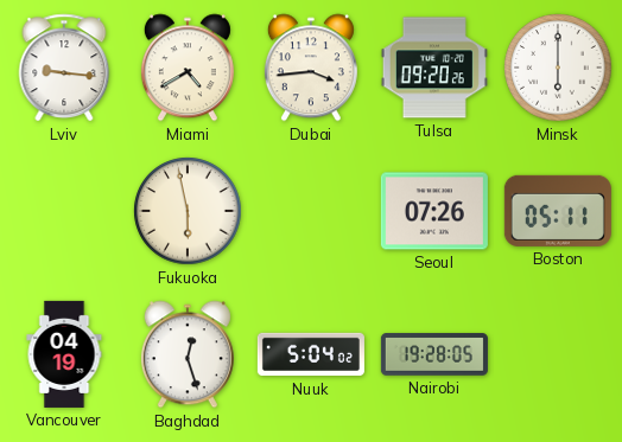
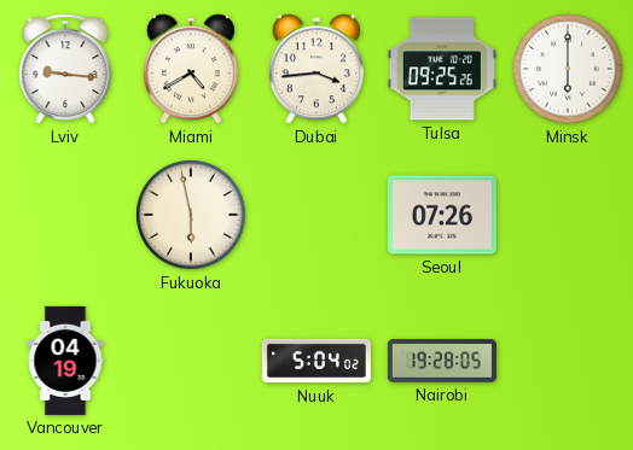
Tulsa: 09:20 -> 09:25 (442, 69)
Boston: 05:11 -> none (558, 211)
Baghdad: 12:27 -> none (188, 354)
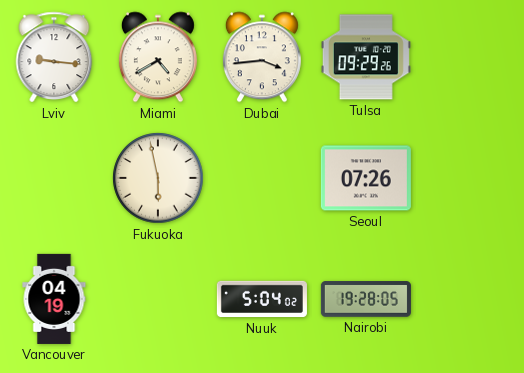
Tulsa: 09:25 -> 09:29 (366, 57)
Minsk: 6:00 -> none (568, 69)
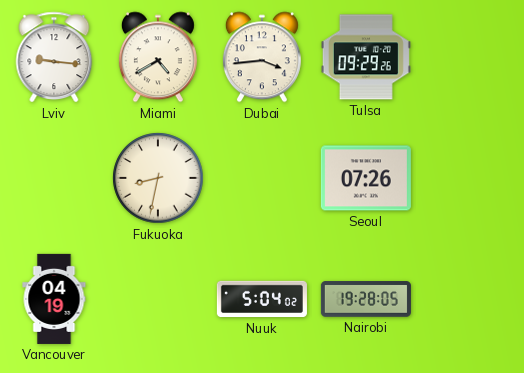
Fukuoka: 5:58 -> 8:32 (158, 178)
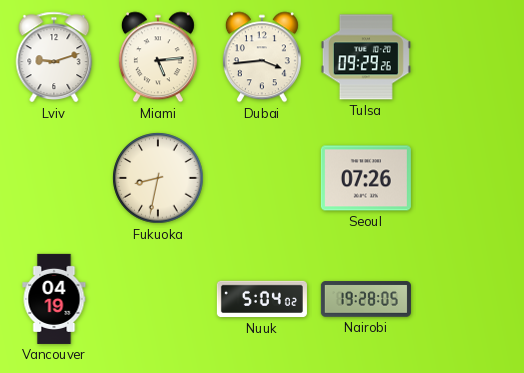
Lviv: 9:16 -> 9:12 (54, 57)
Miami: 4:40 -> 5:14 (158, 57)
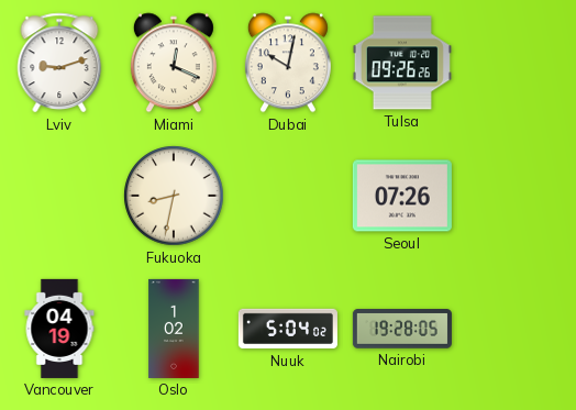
Miami: 5:14 -> 12:19 (174, 63)
Dubai: 3:44 -> 10:02 (288, 63)
Tulsa: 09:29 -> 09:26 (402, 63)
Oslo: none -> 1:02 (174, 329)
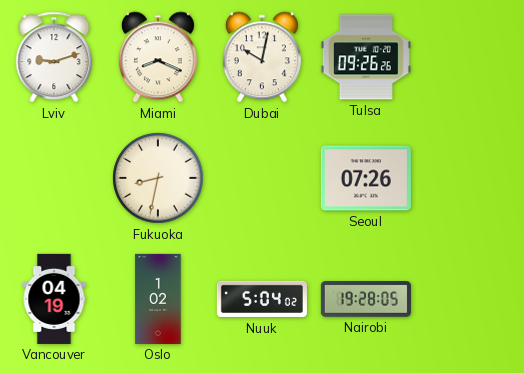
Miami: 12:19 -> 8:19 (158, 57)
